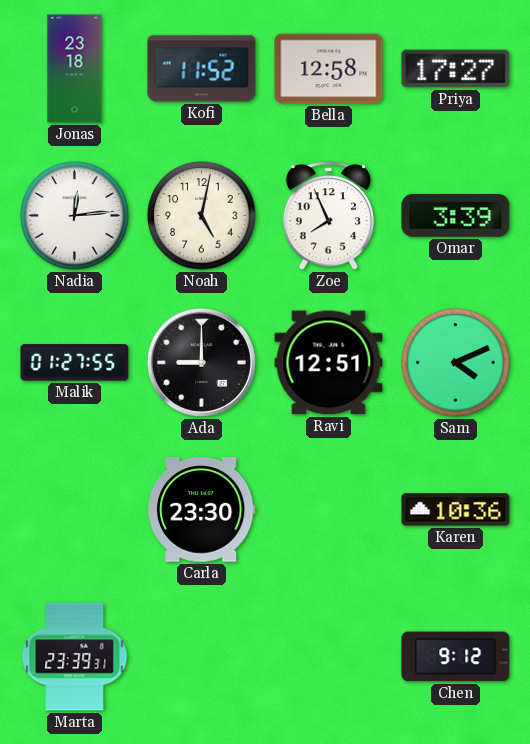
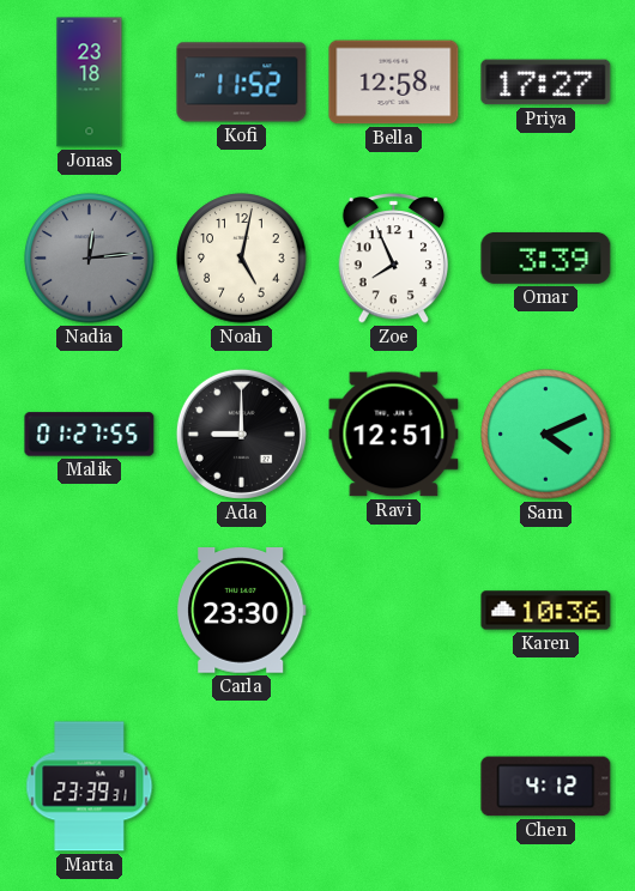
Nadia dial: white -> grey (90, 259)
Chen: 9:12 -> 4:12 (546, 787)
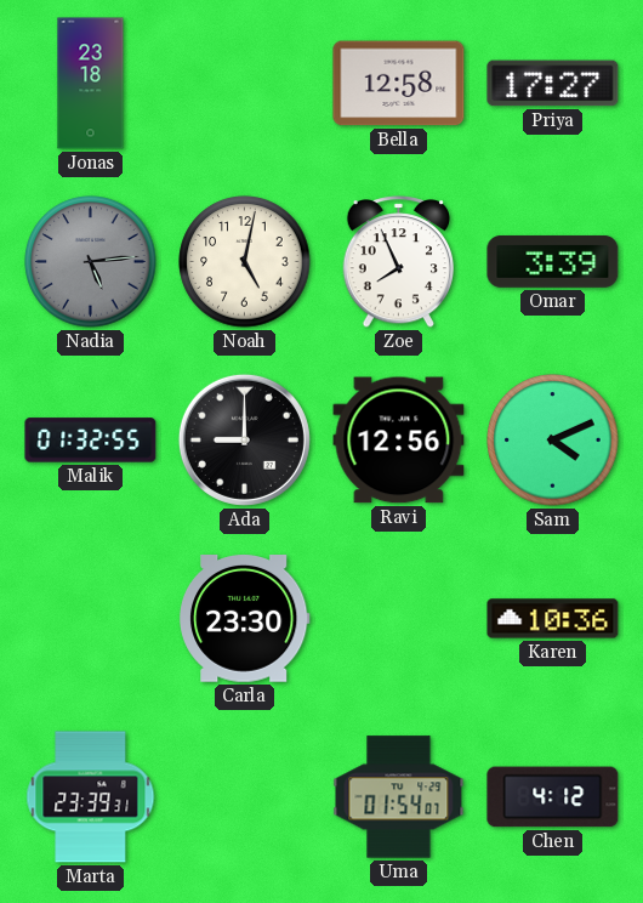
Kofi: 11:52 -> none (242, 83)
Nadia: 12:14 -> 5:14 (91, 262)
Malik: 01:27 -> 01:32 (91, 441)
Ravi: 12:51 -> 12:56 (399, 441)
Uma: none -> 01:54 (399, 797)
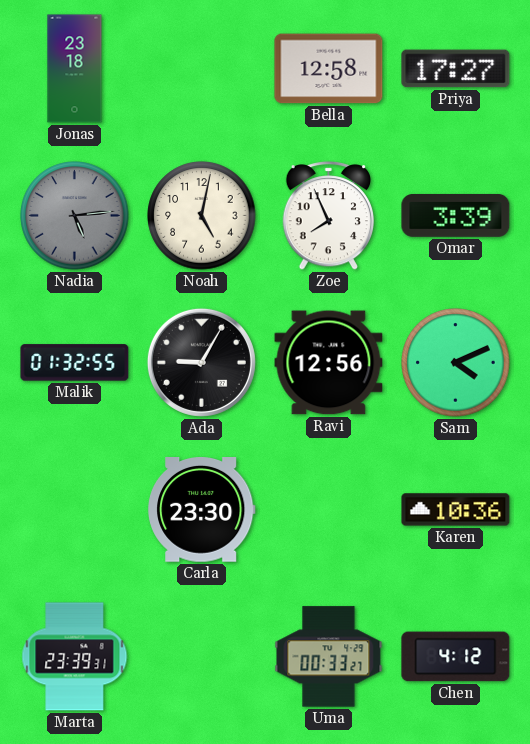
Ada: 9:00 -> 9:05 (201, 362)
Uma: 01:54 -> 00:33 (329, 657)
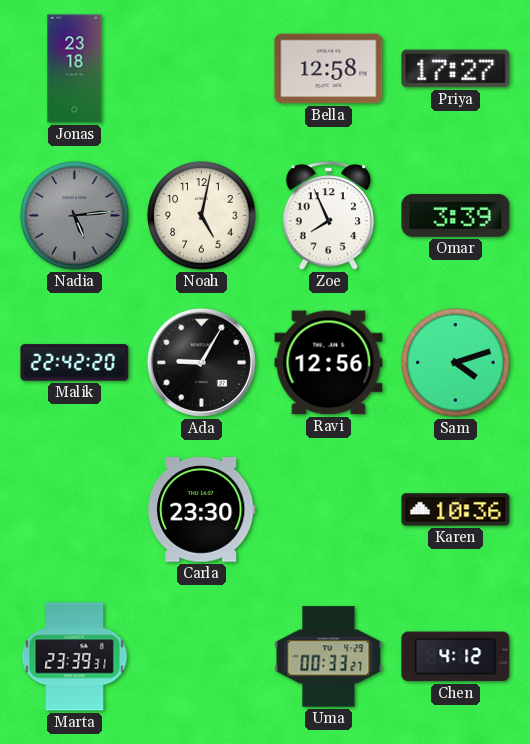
Malik: 01:32 -> 22:42 (75, 363)
Sam: 4:11 -> 4:12 (456, 363)
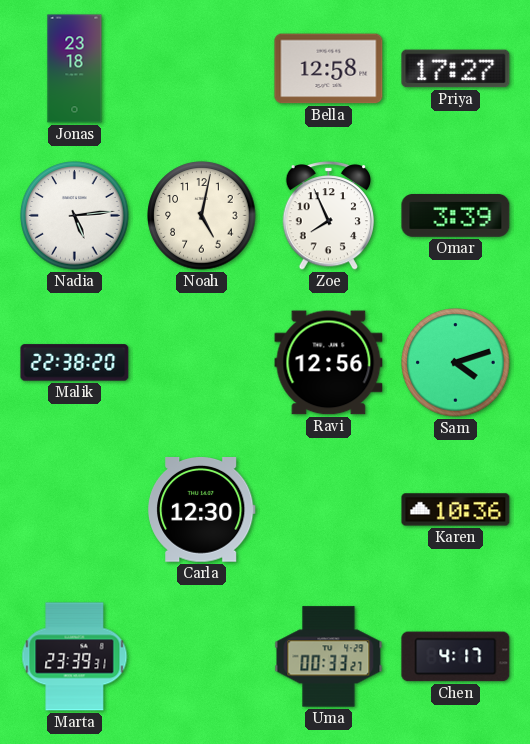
Nadia dial: grey -> white (75, 216)
Malik: 22:42 -> 22:38 (75, 363)
Ada: 9:05 -> none (201, 362)
Carla: 23:30 -> 12:30 (201, 510)
Chen: 4:12 -> 4:17 (456, 657)
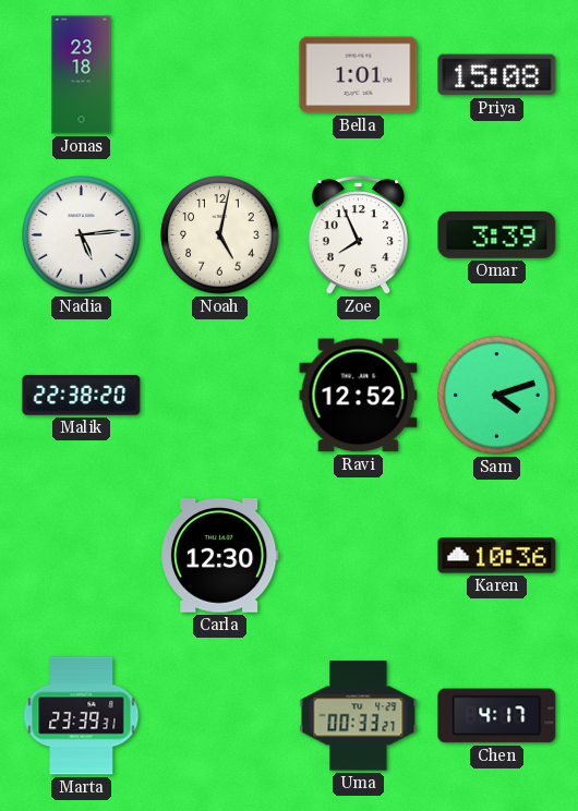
Bella: 12:58 -> 1:01 (359, 75)
Priya: 17:27 -> 15:08 (497, 75)
Ravi: 12:56 -> 12:52 (359, 396)
